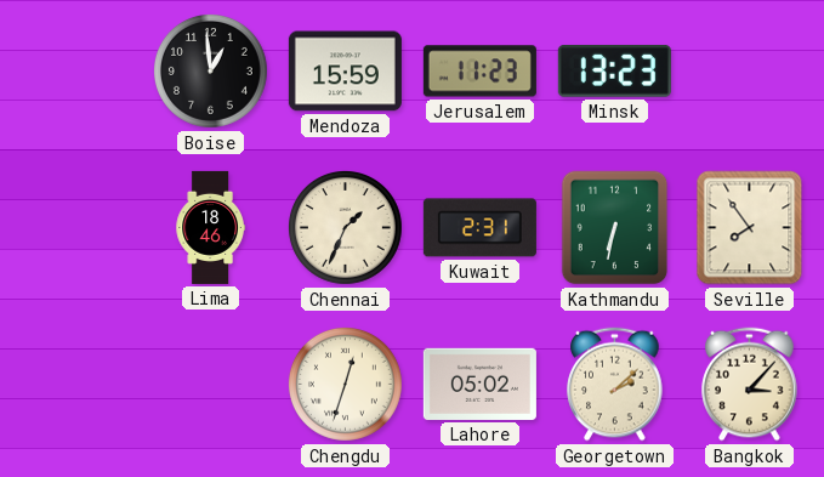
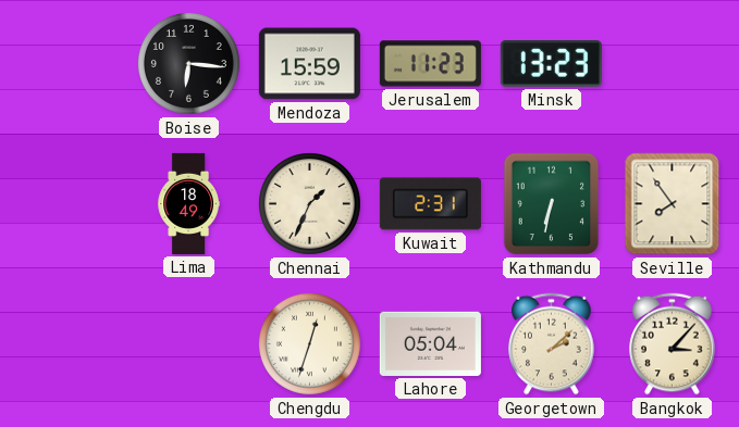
Boise: 12:59 -> 6:16 (188, 63)
Lima: 18:46 -> 18:49 (188, 203)
Lahore: 05:02 -> 05:04 (430, 343)
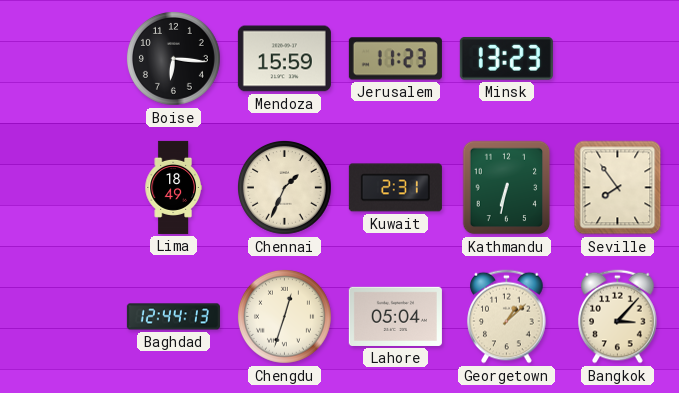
Baghdad: none -> 12:44 (173, 317)
Georgetown: 2:08 -> 1:08 (507, 317)
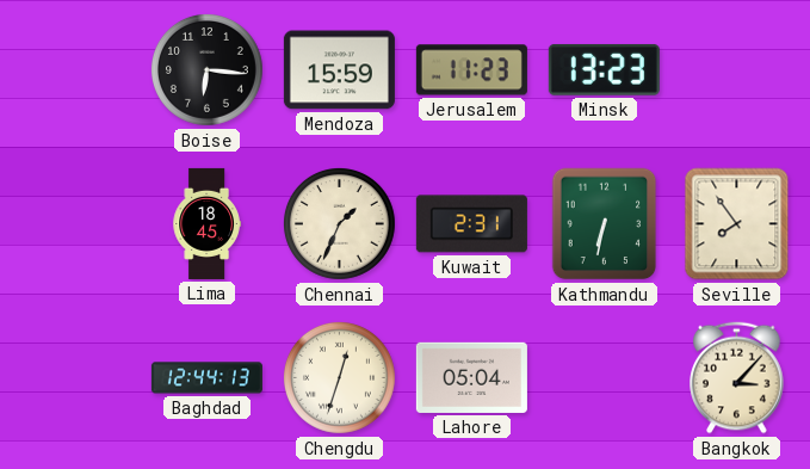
Lima: 18:49 -> 18:45 (206, 223)
Georgetown: 1:08 -> none (507, 317)
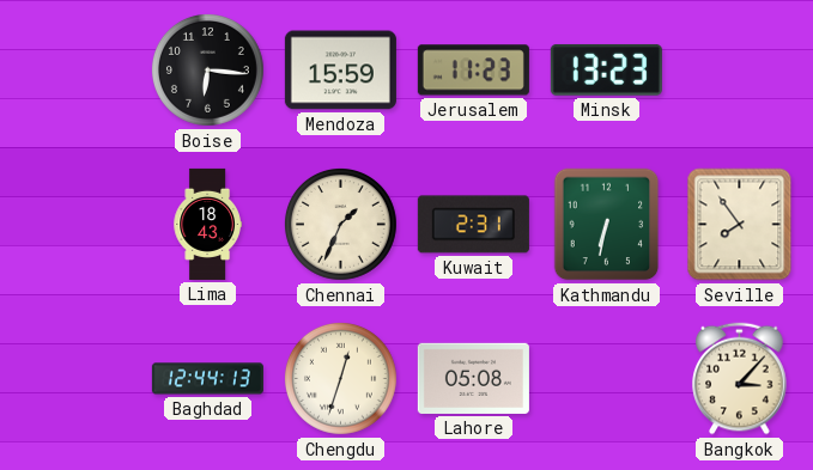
Lima: 18:45 -> 18:43 (207, 224)
Lahore: 05:04 -> 05:08 (473, 378)
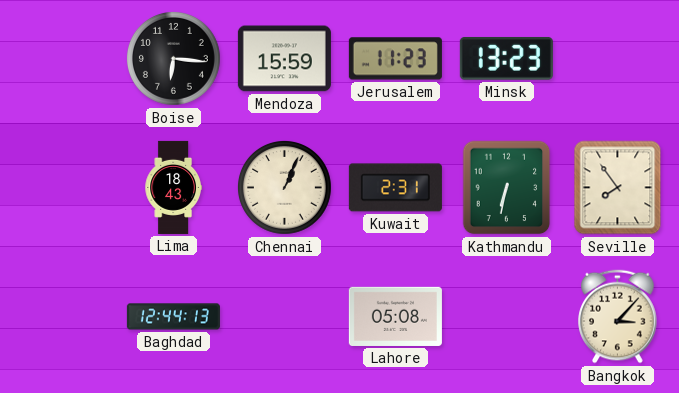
Chennai: 1:34 -> 1:04 (284, 187)
Chengdu: 12:33 -> none (340, 378)
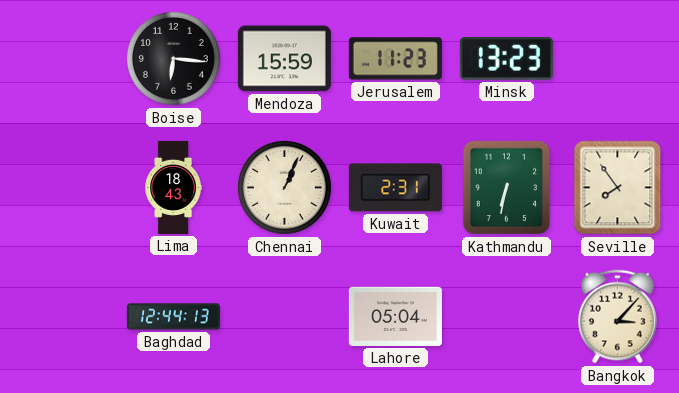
Lahore: 05:08 -> 05:04 (395, 316)
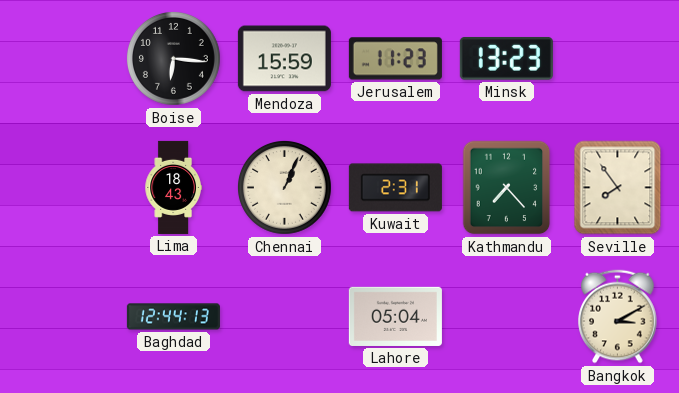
Kathmandu: 6:32 -> 7:23 (507, 188)
Bangkok: 3:07 -> 3:10 (618, 317)
